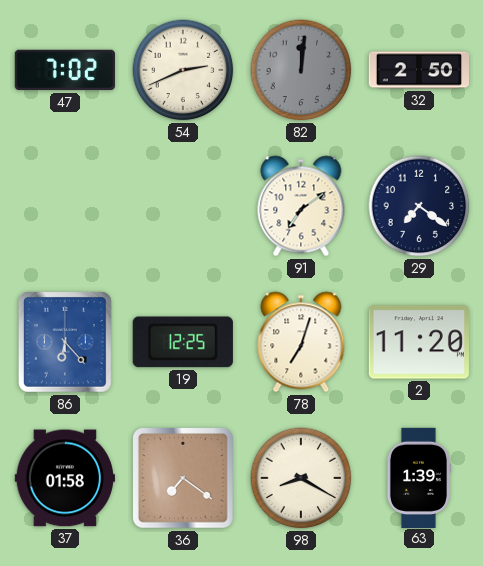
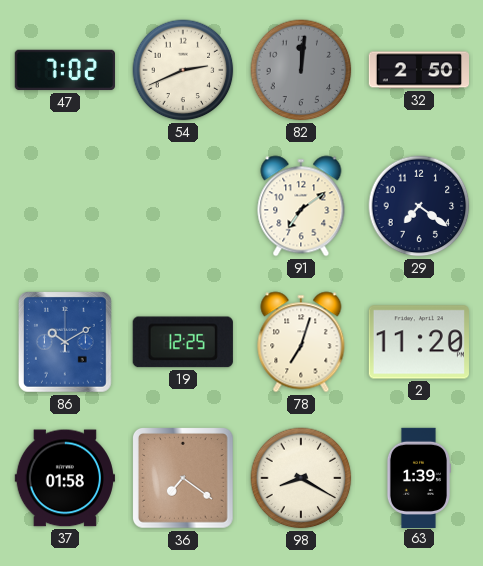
86: 6:23 -> 10:10 (65, 343)
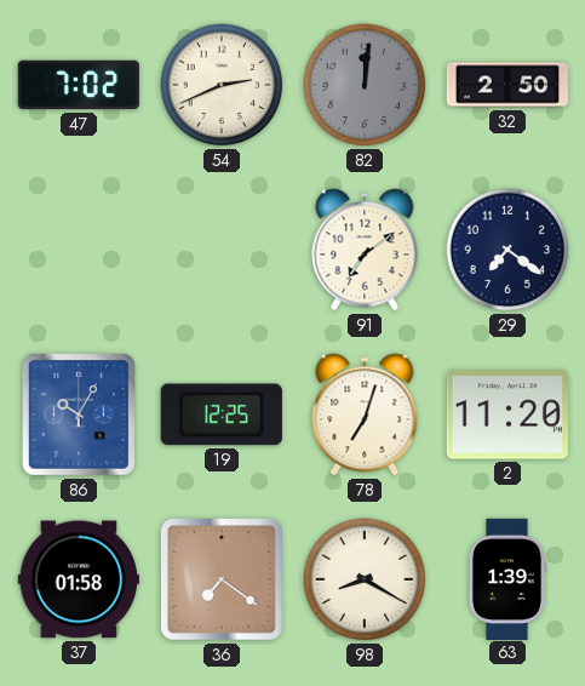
86: 10:10 -> 10:05 (79, 416)
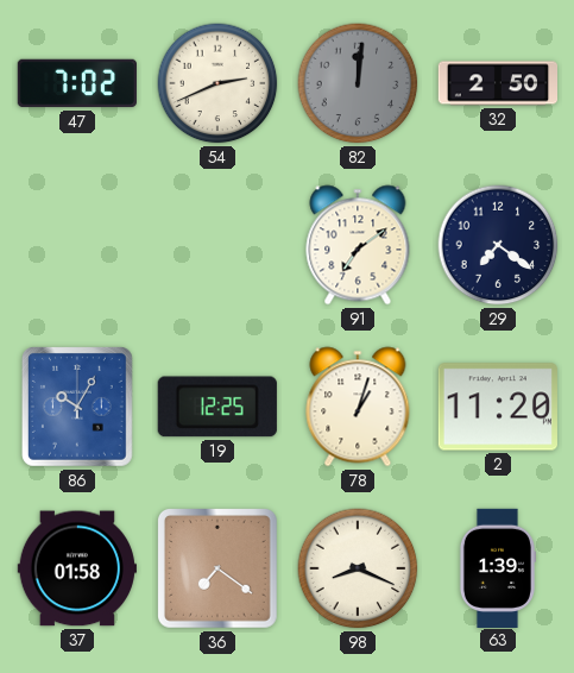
78: 7:03 -> 1:03 (358, 407)
98: 8:20 -> 8:19 (358, 568)
